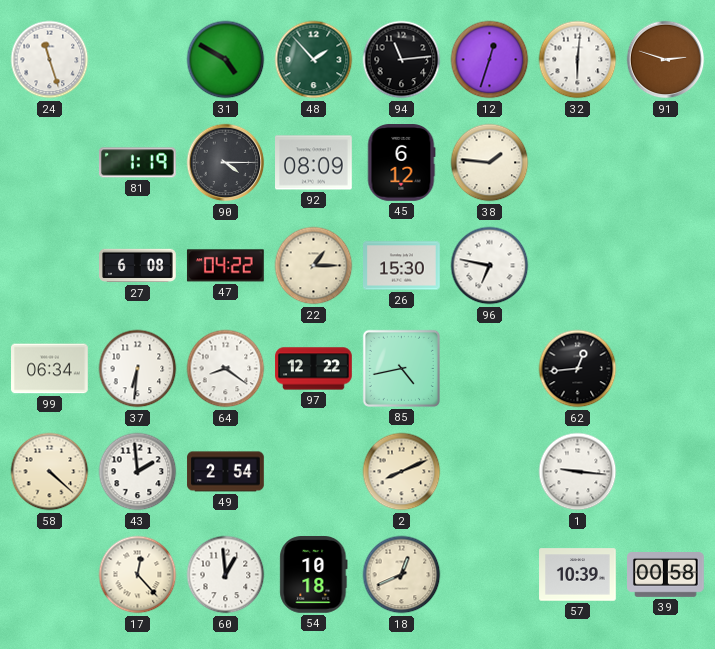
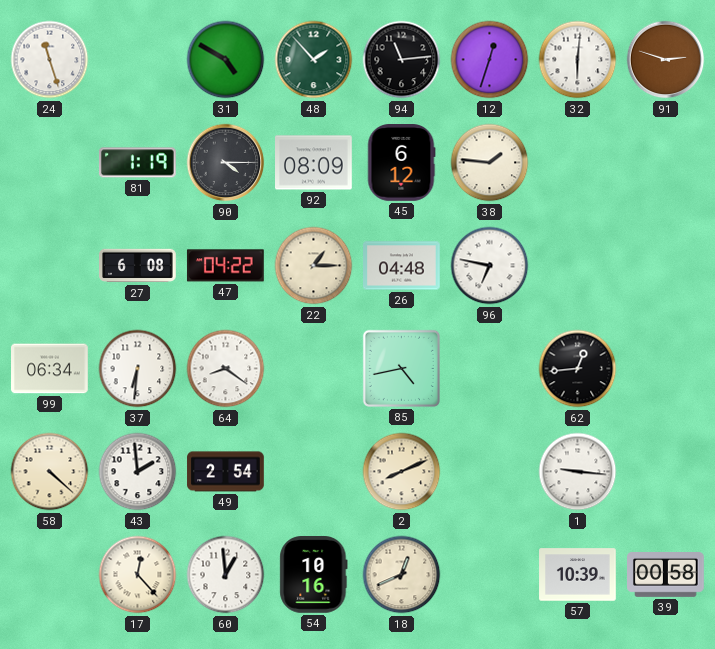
26: 15:30 -> 04:48 (402, 266)
97: 12:22 -> none (314, 369)
54: 10:18 -> 10:16 (314, 575)
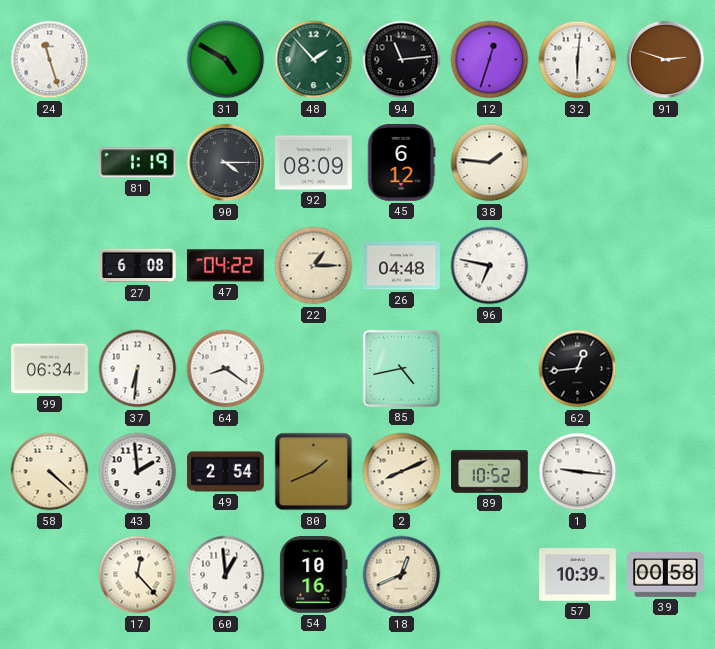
80: none -> 1:41 (314, 472)
89: none -> 10:52 (490, 472)
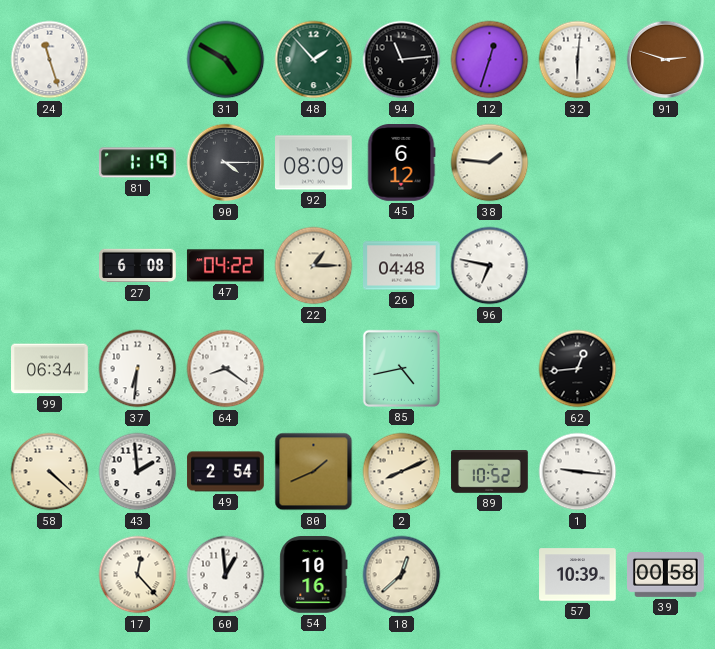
18: 12:41 -> 12:38 (402, 575)
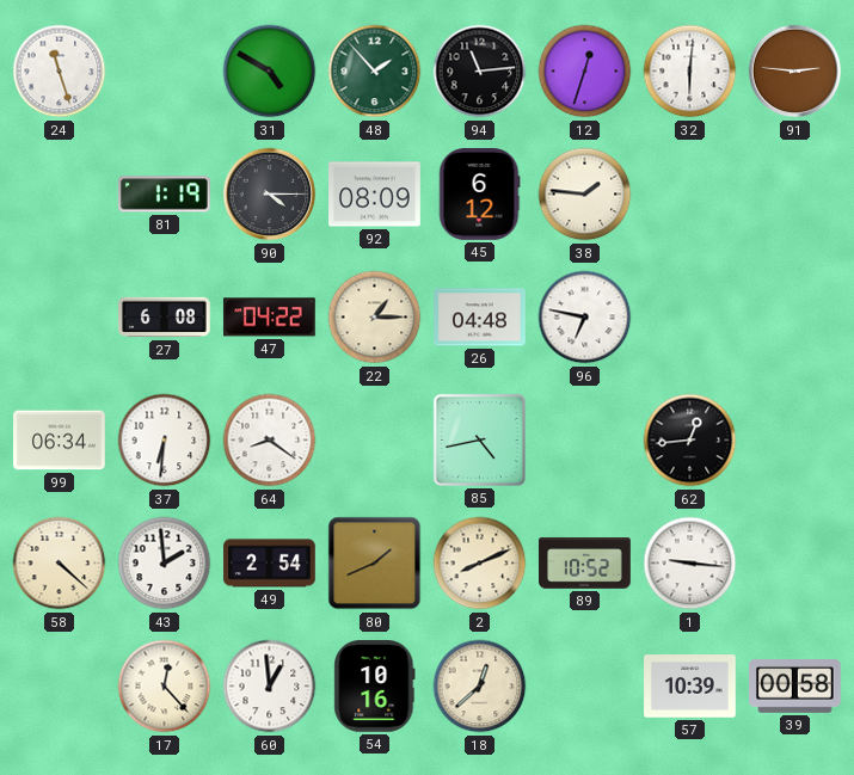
91: 2:48 -> 2:46 (795, 72)
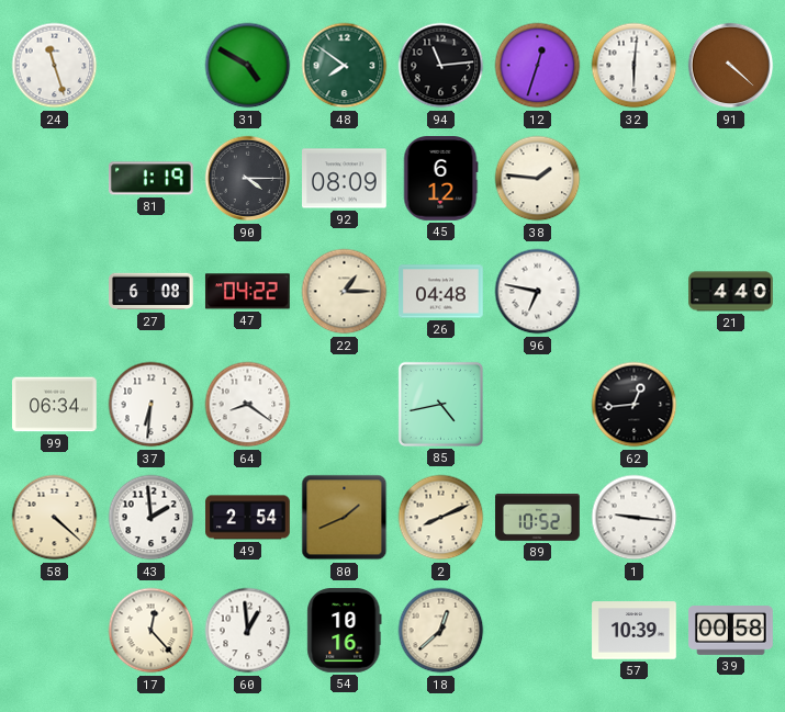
48: 1:53 -> 7:51 (345, 66)
91: 2:46 -> 4:22 (731, 66)
21: none -> 4:40 (731, 292)
